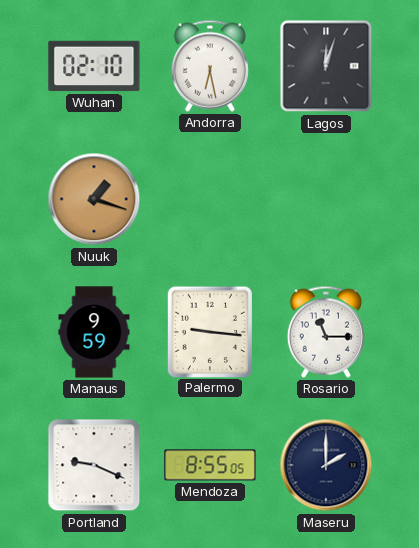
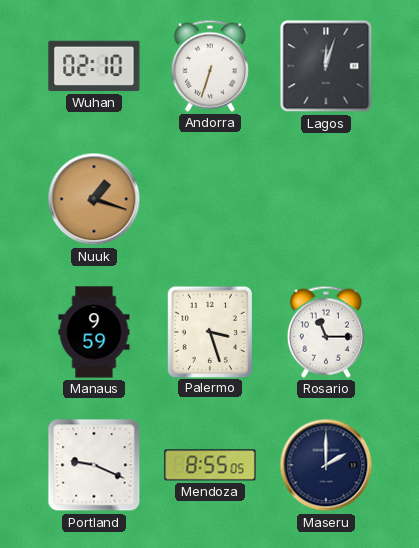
Andorra: 6:28 -> 6:33 (210, 66)
Palermo: 9:16 -> 3:27 (209, 331)
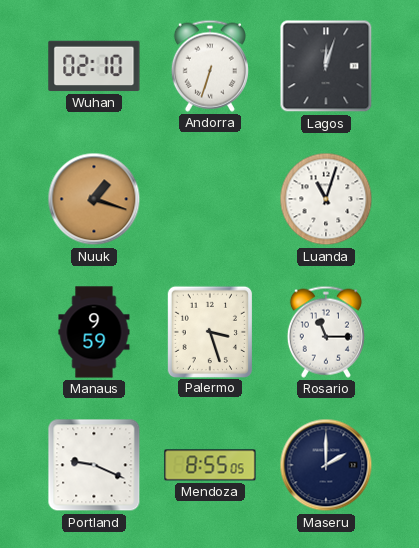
Luanda: none -> 11:03 (326, 199)
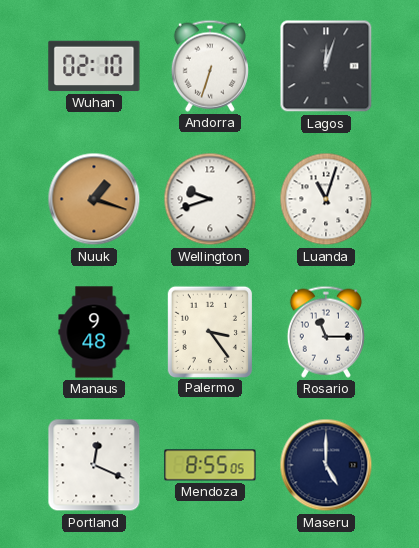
Wellington: none -> 9:42 (210, 199)
Manaus: 9:59 -> 9:48 (94, 332)
Palermo: 3:27 -> 3:24 (209, 331)
Portland: 9:19 -> 12:19 (94, 465)
Maseru: 2:00 -> 5:00 (326, 465)
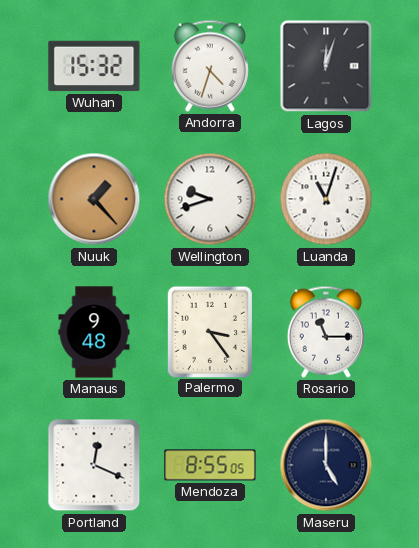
Wuhan: 02:10 -> 15:32 (94, 66)
Andorra: 6:33 -> 4:33 (210, 66)
Nuuk: 1:18 -> 1:23 (94, 199)
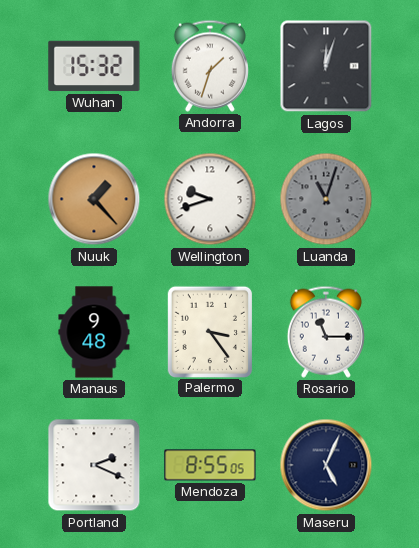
Andorra: 4:33 -> 1:33 (210, 66)
Luanda dial: white -> grey (326, 199)
Portland: 12:19 -> 2:19 (94, 465)
Maseru: 5:00 -> 5:04 (326, 465)
